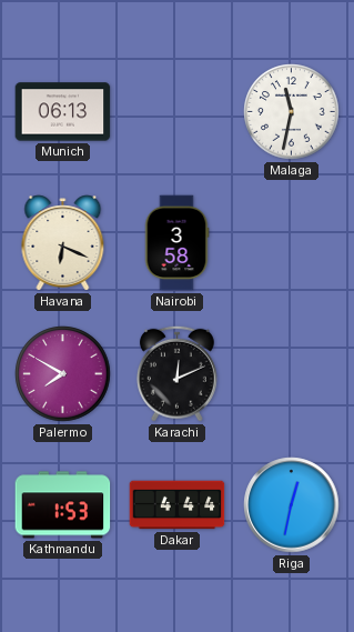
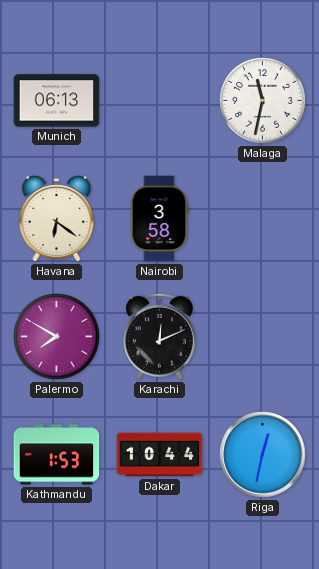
Havana: 6:19 -> 6:21 (57, 219)
Dakar: 4:44 -> 10:44 (160, 455)
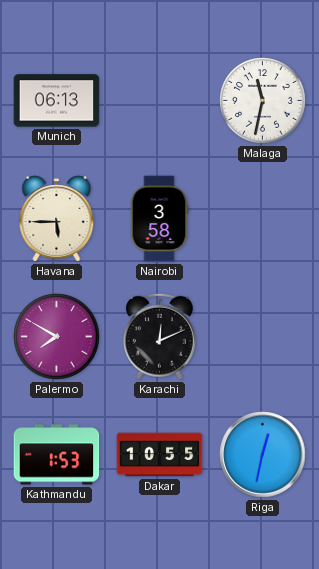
Havana: 6:21 -> 5:45 (57, 219)
Dakar: 10:44 -> 10:55 (160, 455)
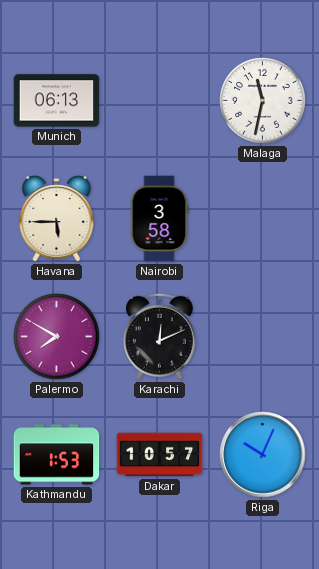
Dakar: 10:55 -> 10:57 (160, 455)
Riga: 12:32 -> 10:04 (263, 455)
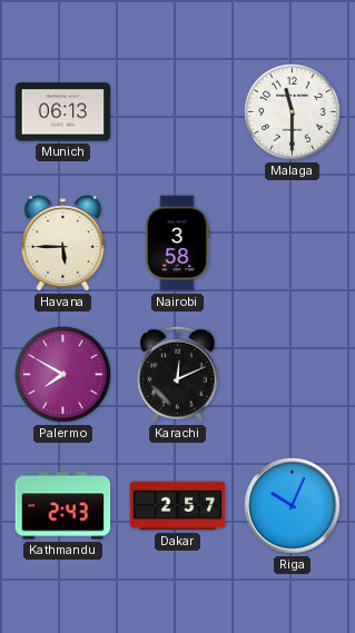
Malaga: 11:32 -> 11:30 (293, 112)
Kathmandu: 1:53 -> 2:43 (63, 506)
Dakar: 10:57 -> 2:57 (178, 506)
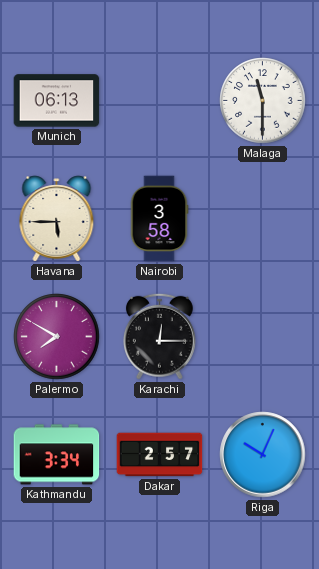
Karachi: 12:11 -> 12:15 (159, 336)
Kathmandu: 2:43 -> 3:34 (57, 455)
